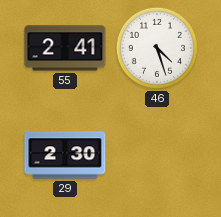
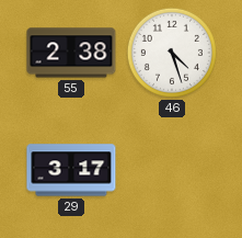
55: 2:41 -> 2:38 (71, 53)
29: 2:30 -> 3:17 (71, 170)
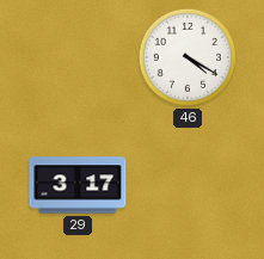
55: 2:38 -> none (71, 53)
46: 4:27 -> 4:20 (188, 57)
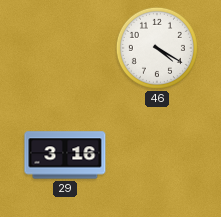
29: 3:17 -> 3:16 (65, 155)
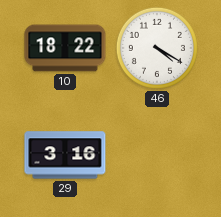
10: none -> 18:22 (65, 48)
